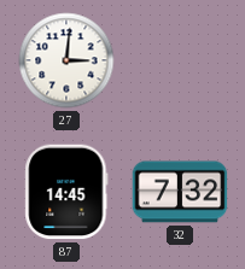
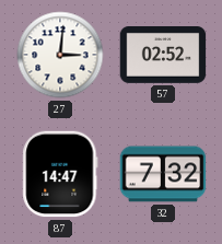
57: none -> 02:52 (163, 56)
87: 14:45 -> 14:47 (60, 174)
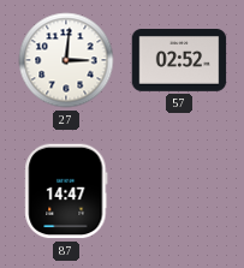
32: 7:32 -> none (163, 174)
